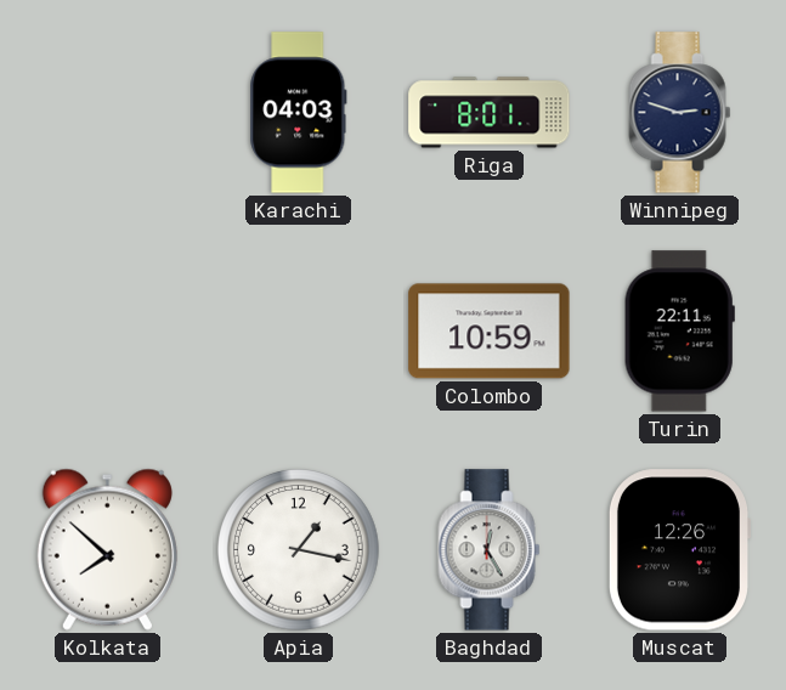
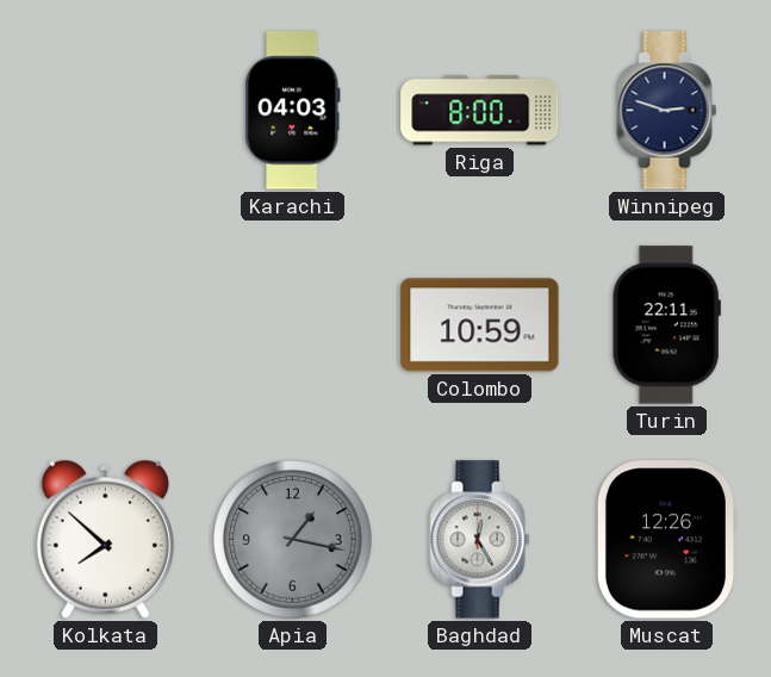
Riga: 8:01 -> 8:00 (480, 111)
Apia dial: white -> grey (293, 540)
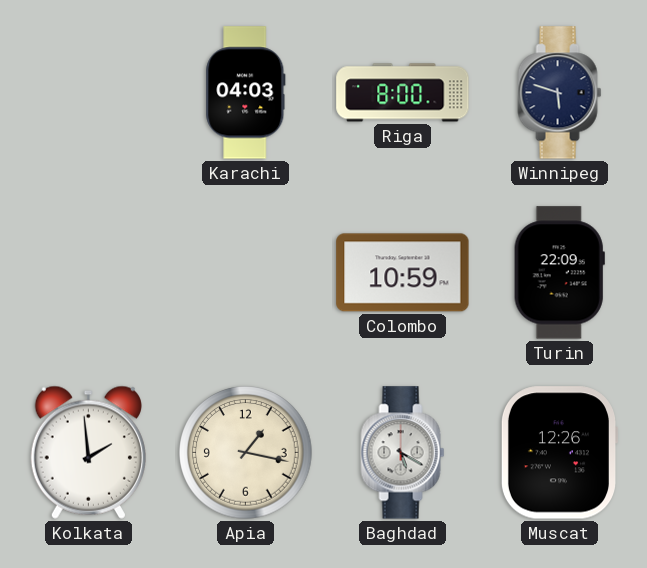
Winnipeg: 2:48 -> 5:48 (560, 93)
Turin: 22:11 -> 22:09 (559, 273)
Kolkata: 7:52 -> 1:59 (88, 452)
Apia dial: grey -> cream (246, 453)
Baghdad: 12:25 -> 5:20 (403, 453)
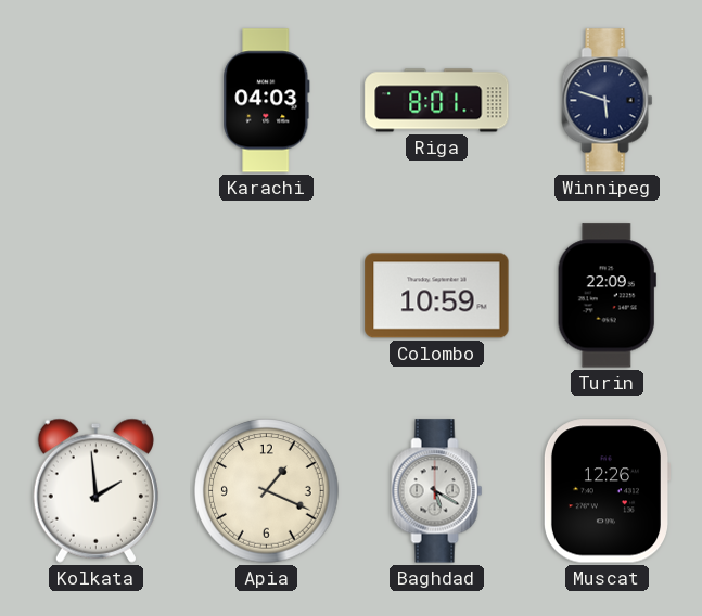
Riga: 8:00 -> 8:01 (437, 101)
Apia: 1:17 -> 1:19 (267, 491)
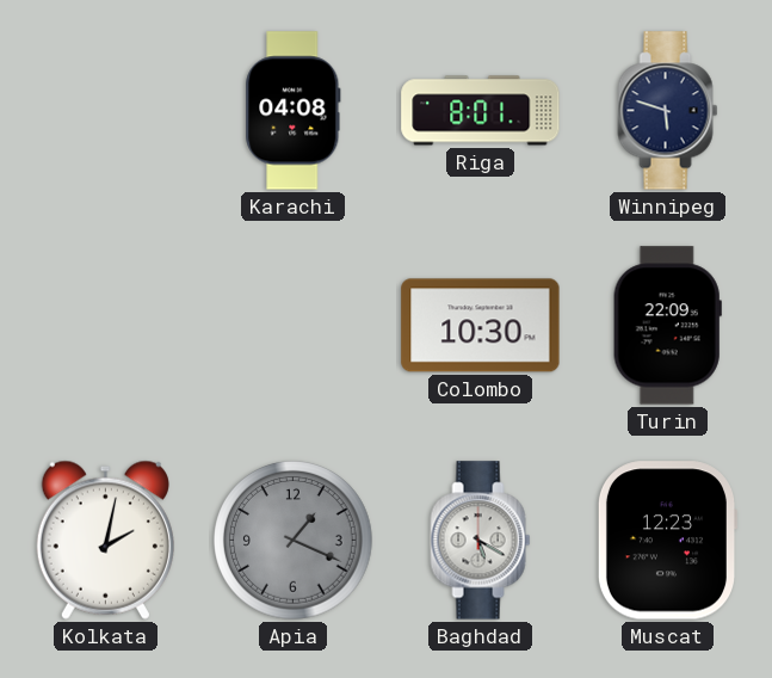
Karachi: 04:03 -> 04:08 (294, 111)
Colombo: 10:59 -> 10:30 (481, 326)
Kolkata: 1:59 -> 2:02 (105, 540)
Apia dial: cream -> grey (294, 541)
Muscat: 12:26 -> 12:23 (666, 541)
